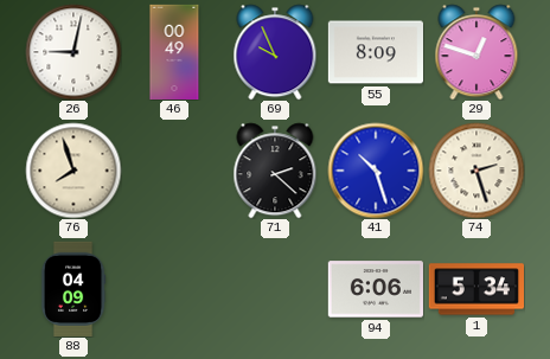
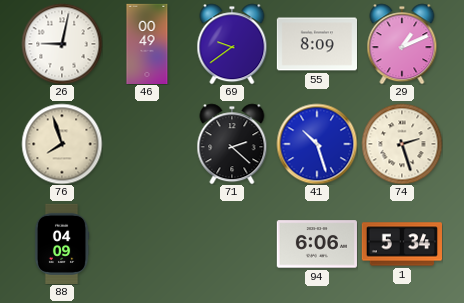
69: 9:56 -> 9:39 (232, 44)
29: 12:48 -> 1:11 (402, 44)
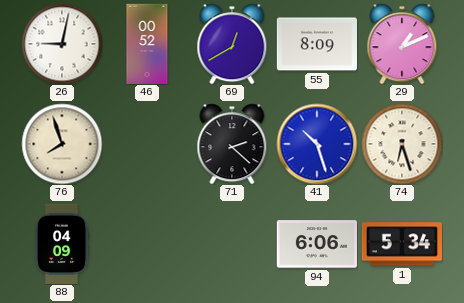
46: 00:49 -> 00:52 (147, 43)
69: 9:39 -> 12:40 (232, 44)
74: 2:27 -> 6:27 (402, 144)
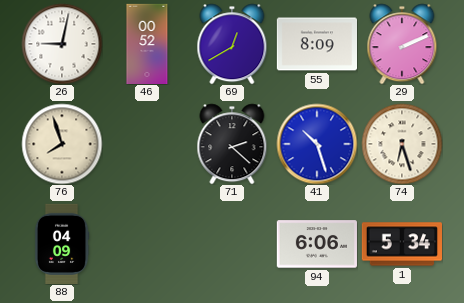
29: 1:11 -> 2:11 (402, 44)
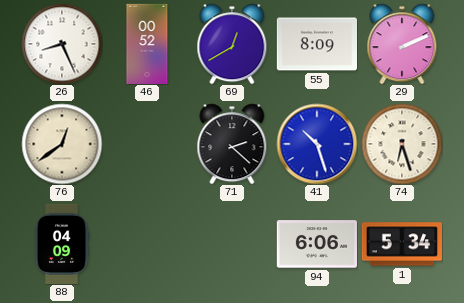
26: 9:02 -> 8:26 (62, 44)
76: 7:57 -> 12:39 (62, 144)
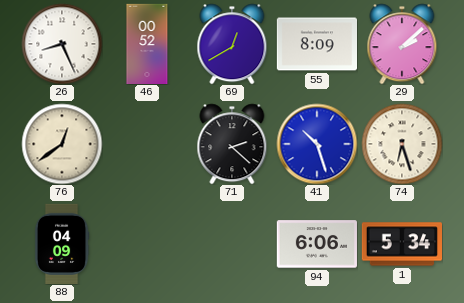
29: 2:11 -> 2:08 (402, 44)
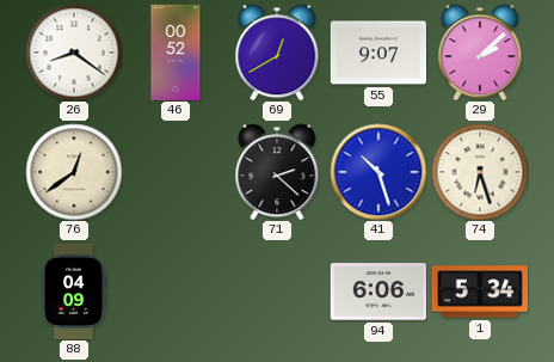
26: 8:26 -> 8:21 (74, 53)
55: 8:09 -> 9:07 (377, 53)
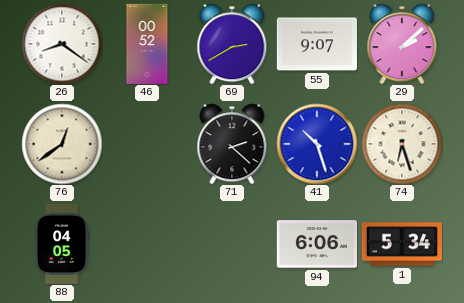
69: 12:40 -> 2:40 (232, 44)
88: 04:09 -> 04:05 (62, 243)
